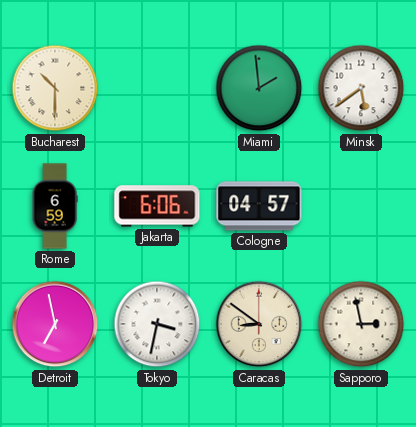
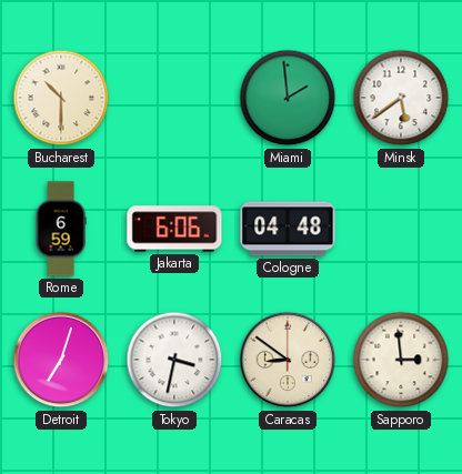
Cologne: 04:57 -> 04:48 (288, 229)
Detroit: 6:58 -> 7:03 (61, 360)
Sapporo: 2:58 -> 2:59 (401, 360)
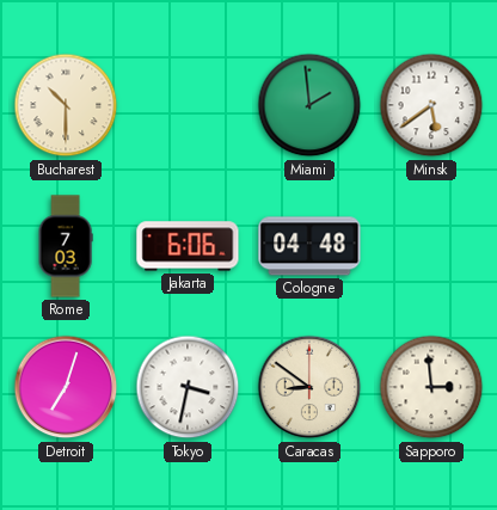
Rome: 6:59 -> 7:03 (66, 246)
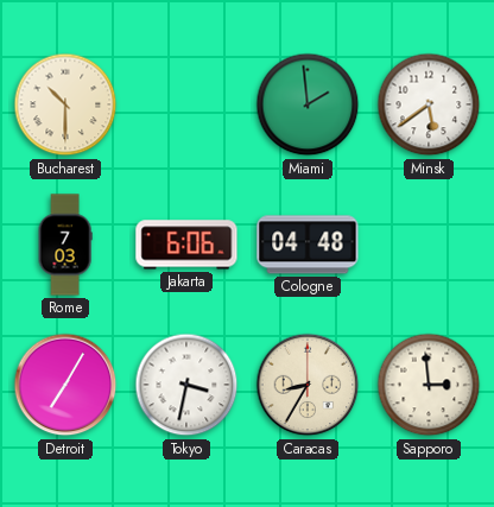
Detroit: 7:03 -> 7:05 (65, 385)
Caracas: 8:51 -> 8:35 (308, 385)
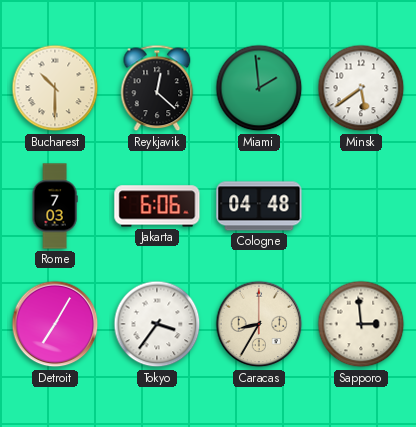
Reykjavik: none -> 12:22 (157, 88)
Tokyo: 3:32 -> 3:36 (157, 324)
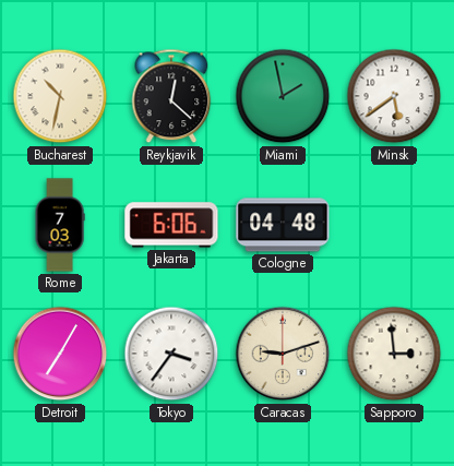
Bucharest: 10:30 -> 10:32 (60, 96)
Miami: 1:59 -> 1:58 (283, 96)
Caracas: 8:35 -> 9:12 (283, 354)
